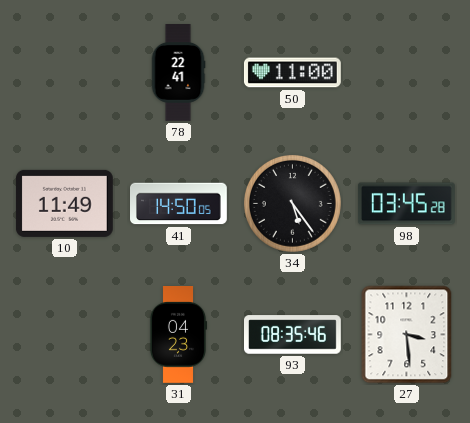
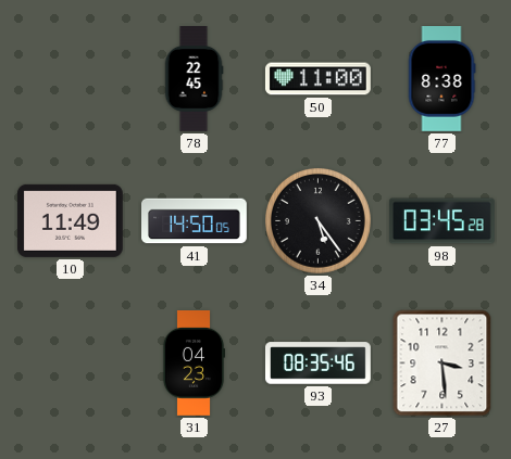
78: 22:41 -> 22:45 (194, 79)
77: none -> 8:38 (441, 79)
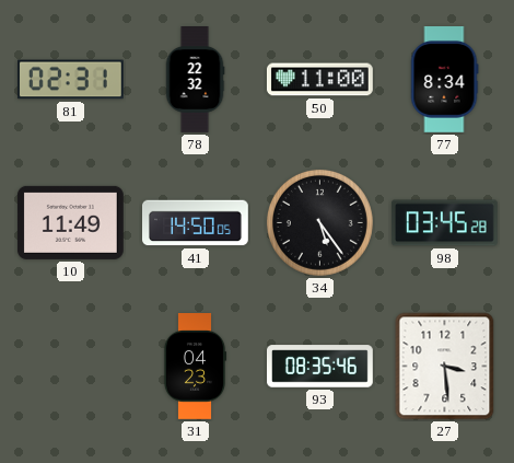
81: none -> 02:31 (70, 80)
78: 22:45 -> 22:32 (195, 80)
77: 8:38 -> 8:34 (444, 80)
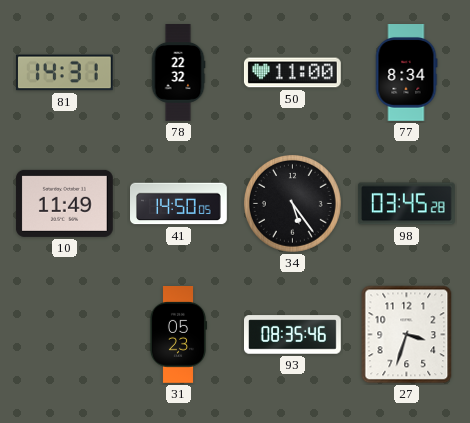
81: 02:31 -> 14:31 (64, 73)
31: 04:23 -> 05:23 (178, 335)
27: 3:29 -> 3:33 (407, 335)
